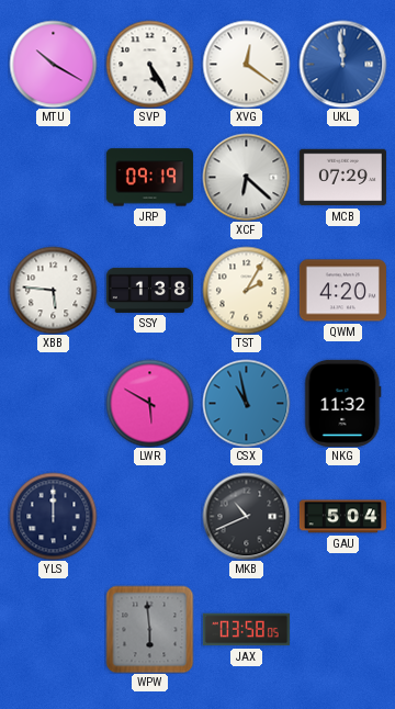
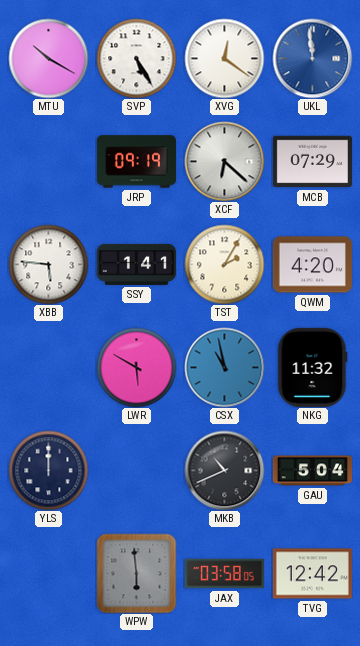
SSY: 1:38 -> 1:41 (136, 264)
TVG: none -> 12:42 (312, 574)
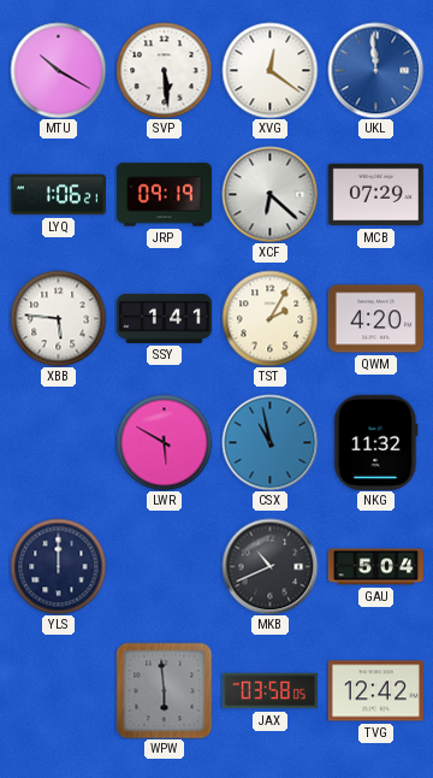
SVP: 5:25 -> 5:29 (164, 70)
LYQ: none -> 1:06 (58, 195)
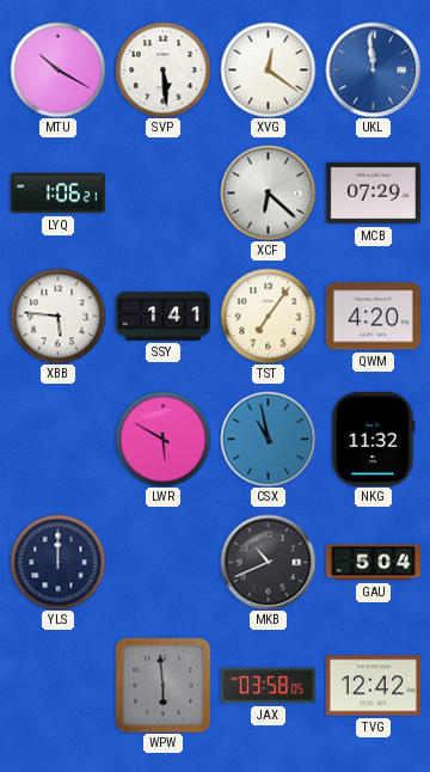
JRP: 09:19 -> none (164, 195)
TST: 2:05 -> 7:06 (268, 315)
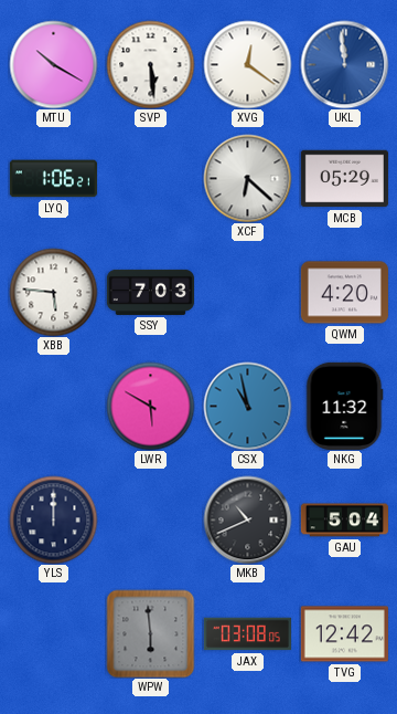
MCB: 07:29 -> 05:29 (344, 179)
SSY: 1:41 -> 7:03 (150, 292)
TST: 7:06 -> none (268, 315)
JAX: 03:58 -> 03:08 (247, 634)
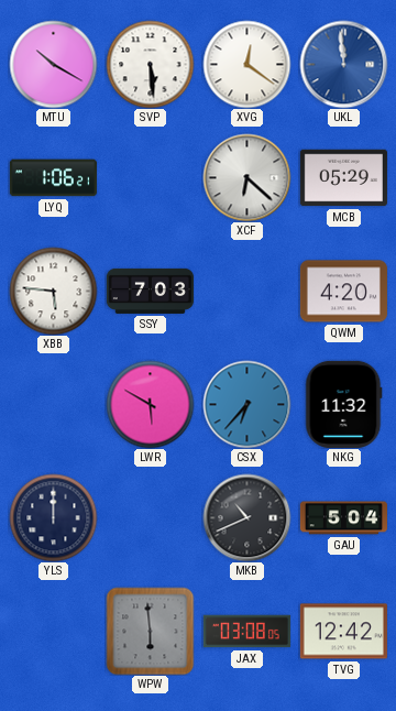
CSX: 10:58 -> 6:37 (246, 404)
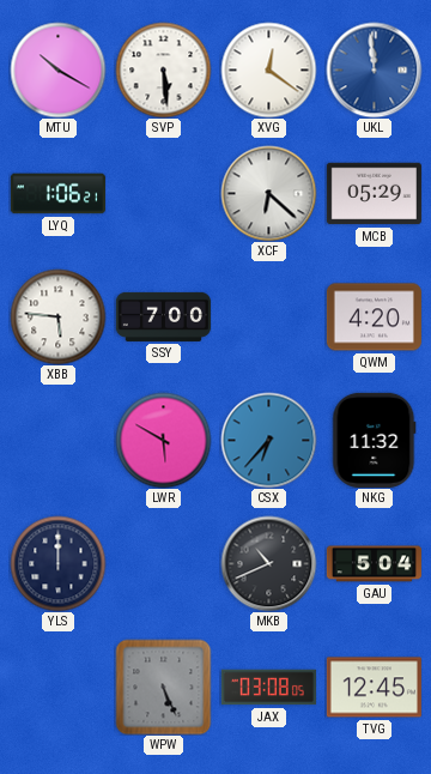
SSY: 7:03 -> 7:00 (163, 316)
WPW: 5:59 -> 5:26 (163, 687)
TVG: 12:42 -> 12:45 (374, 688)
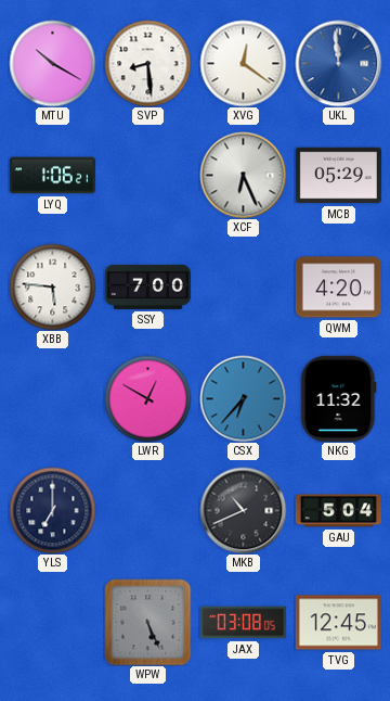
SVP: 5:29 -> 8:29 (147, 63)
XCF: 6:22 -> 6:26 (243, 175)
LWR: 5:50 -> 12:50 (147, 398)
YLS: 12:00 -> 7:00 (52, 510)
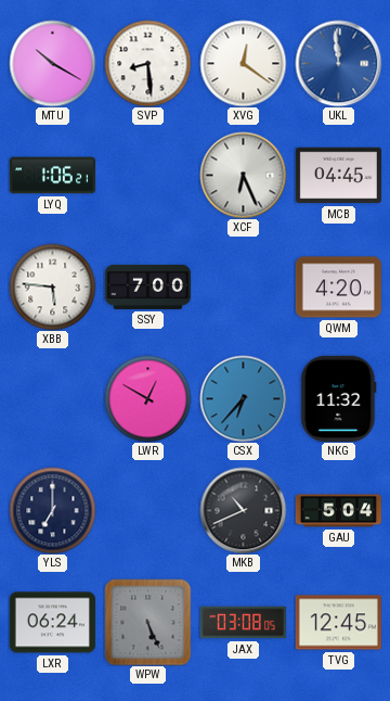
MCB: 05:29 -> 04:45 (338, 176)
LXR: none -> 06:24 (52, 623)
